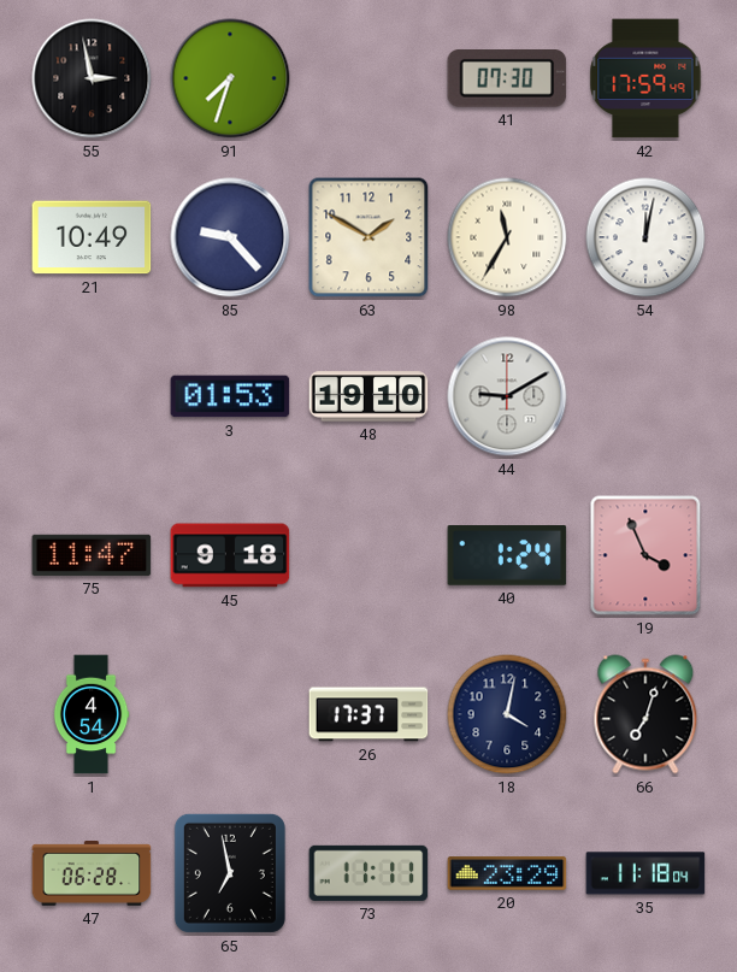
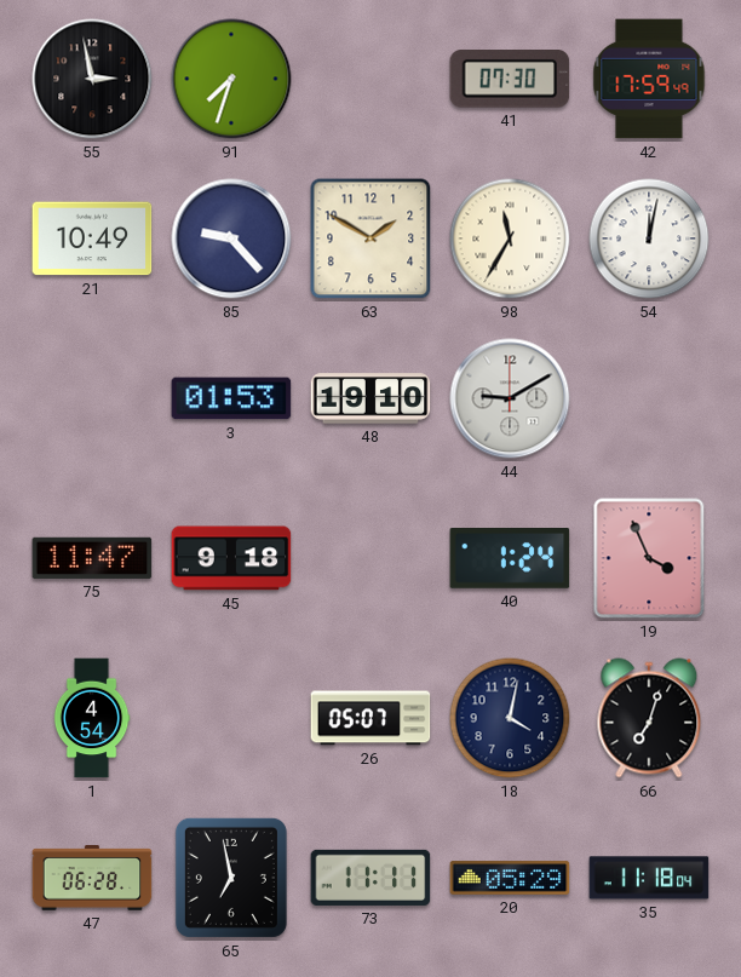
26: 17:37 -> 05:07 (370, 718)
20: 23:29 -> 05:29 (510, 878)
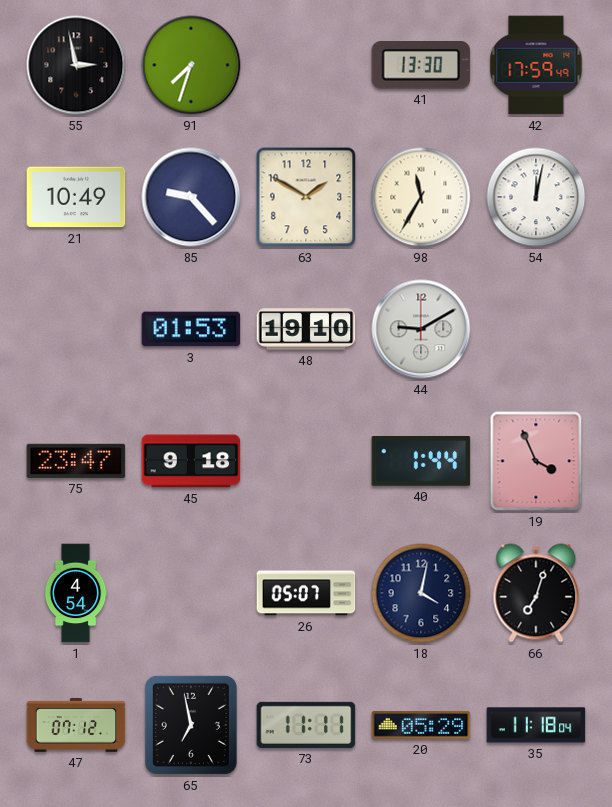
41: 07:30 -> 13:30 (421, 66)
75: 11:47 -> 23:47 (76, 461)
40: 1:24 -> 1:44 (421, 462)
47: 06:28 -> 07:12 (76, 725)
